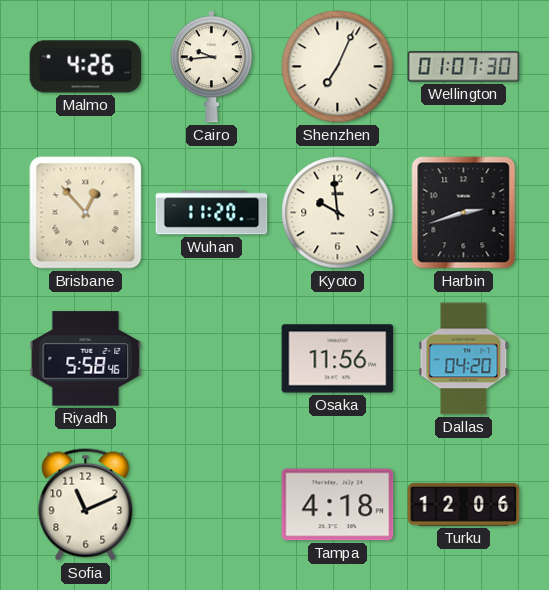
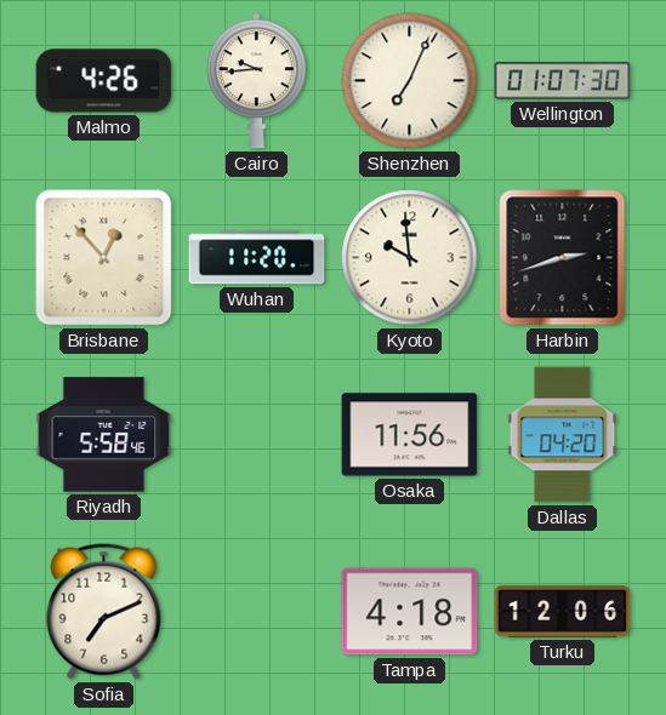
Sofia: 11:11 -> 7:11 (104, 612)
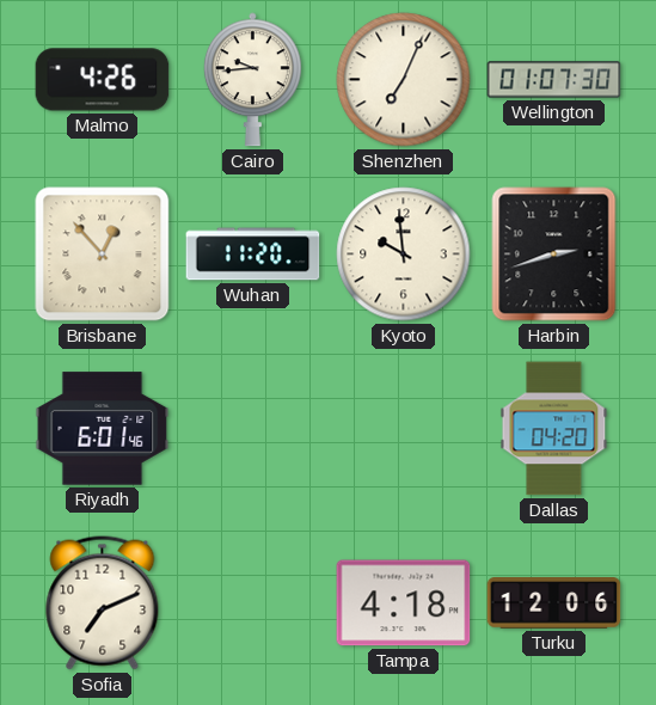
Riyadh: 5:58 -> 6:01 (103, 429)
Osaka: 11:56 -> none (410, 435)
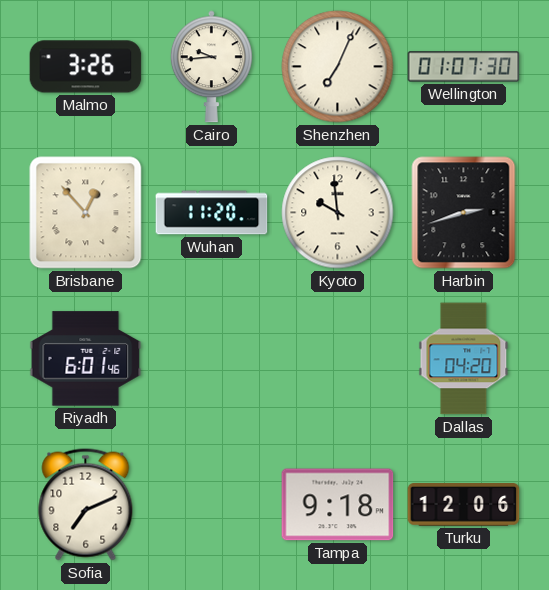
Malmo: 4:26 -> 3:26 (86, 67)
Tampa: 4:18 -> 9:18 (338, 505)
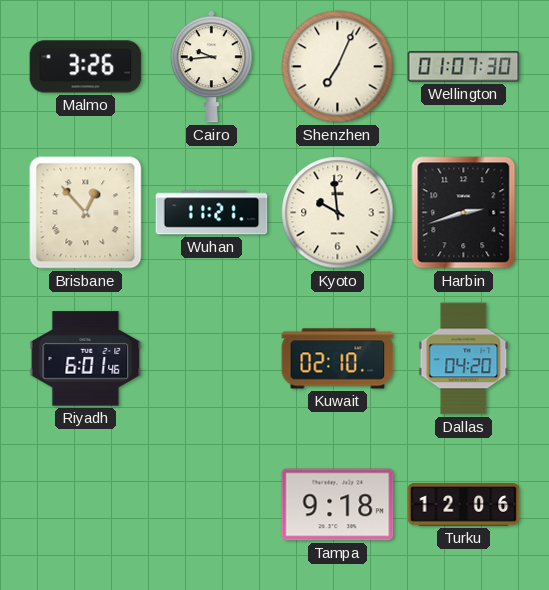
Wuhan: 11:20 -> 11:21 (212, 213)
Kuwait: none -> 02:10 (338, 359)
Sofia: 7:11 -> none (86, 505)
